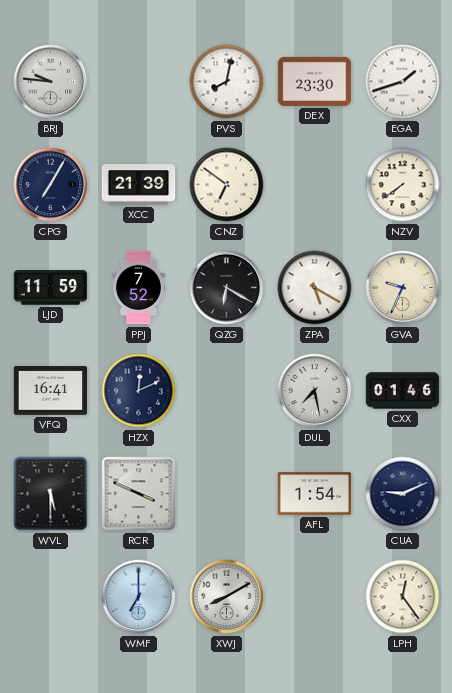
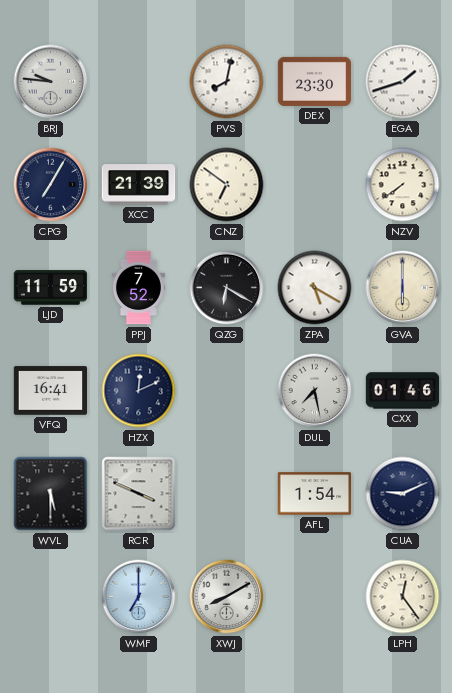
GVA: 9:34 -> 6:00 (403, 288)
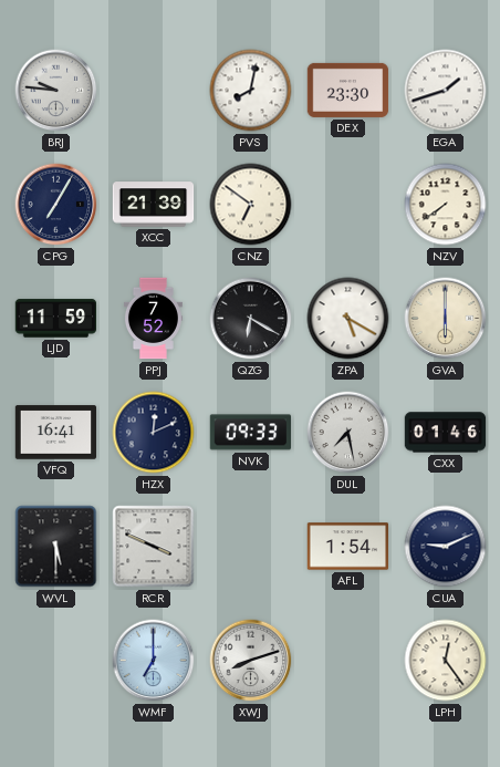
NVK: none -> 09:33 (251, 433)
XWJ: 8:10 -> 8:12 (251, 661)
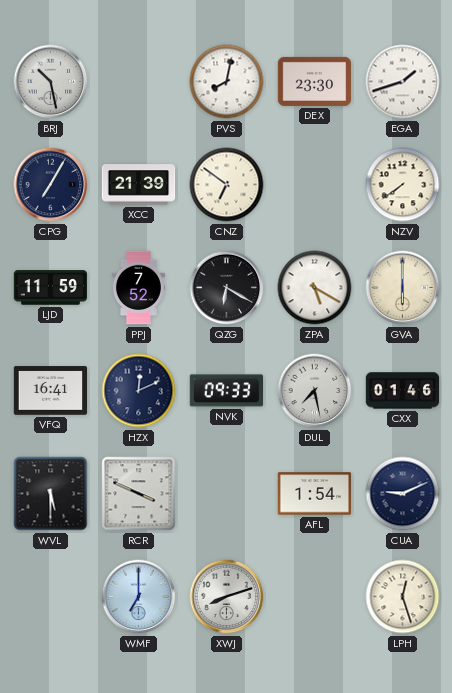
BRJ: 9:46 -> 10:28 (51, 82)
LPH: 12:24 -> 12:27 (403, 597)
